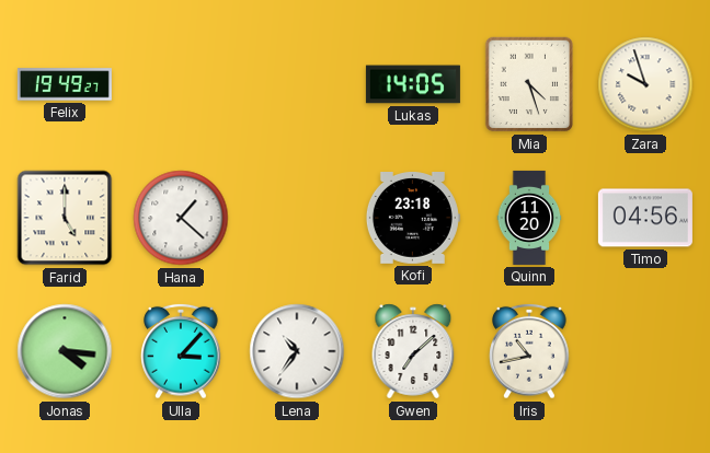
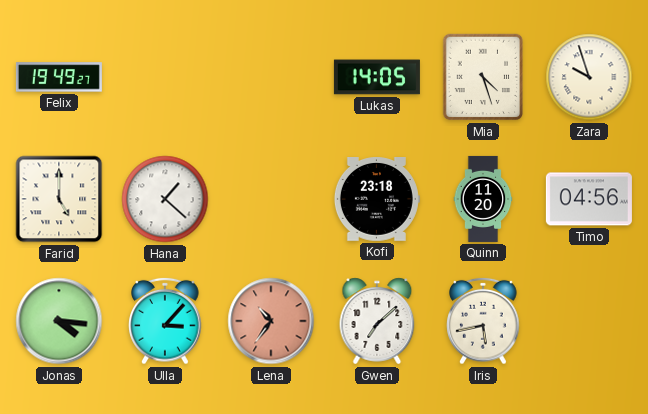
Lena dial: white -> salmon (271, 321)
Iris: 10:43 -> 5:43 (483, 321)
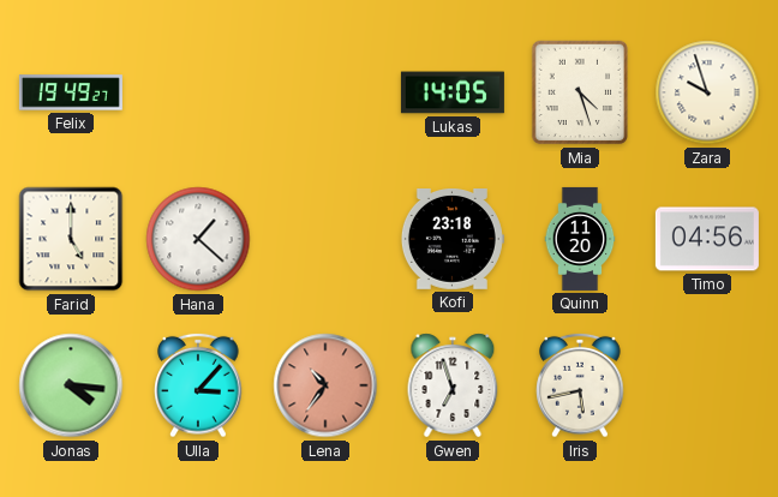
Gwen: 7:08 -> 6:57 (453, 385)
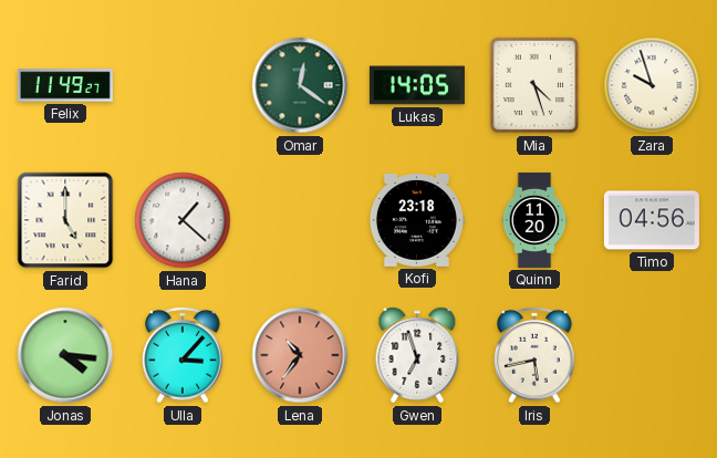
Felix: 19:49 -> 11:49 (65, 85)
Omar: none -> 12:21 (300, 85)
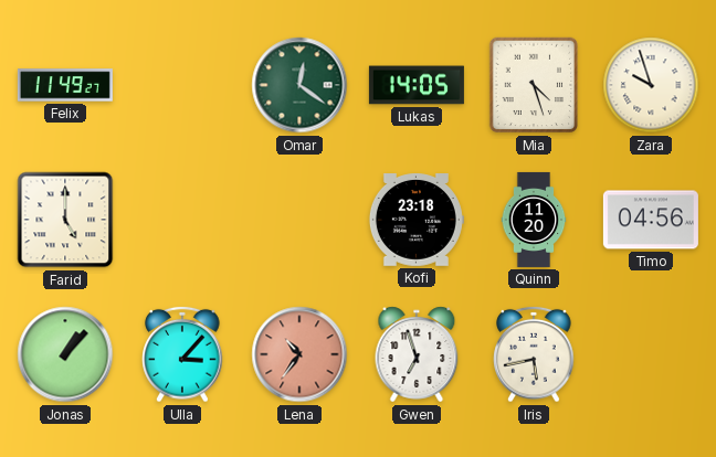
Hana: 1:22 -> none (183, 220)
Jonas: 4:16 -> 1:07 (65, 354)
